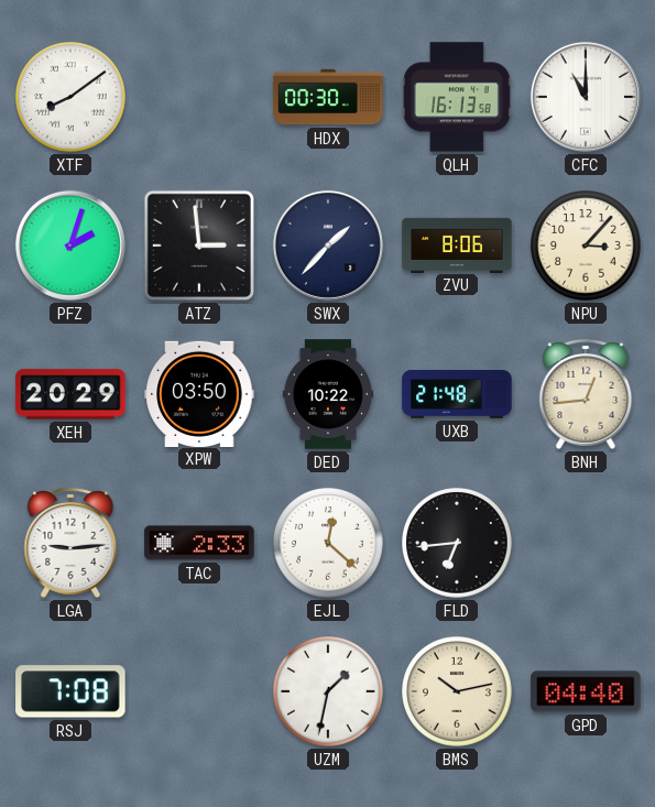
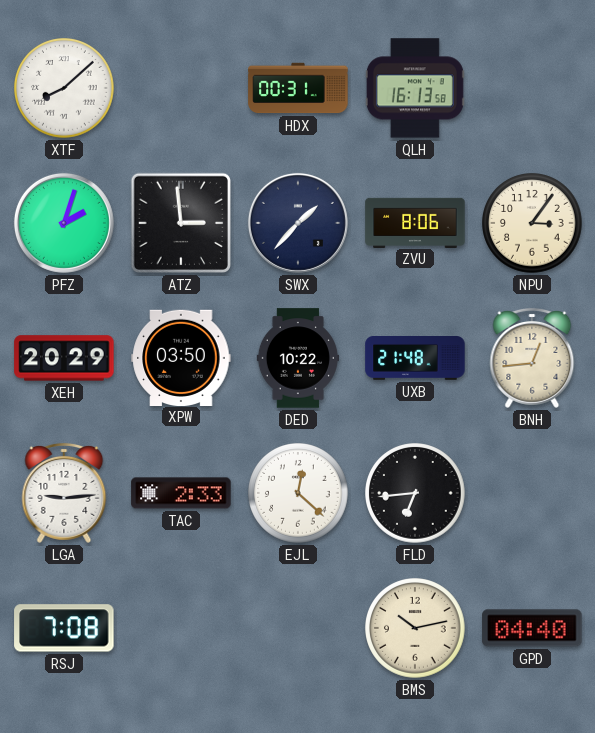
XTF: 8:09 -> 8:08 (64, 88)
HDX: 00:30 -> 00:31 (298, 88)
CFC: 11:00 -> none (586, 97)
NPU: 3:07 -> 3:06 (532, 223)
UZM: 1:32 -> none (328, 691)
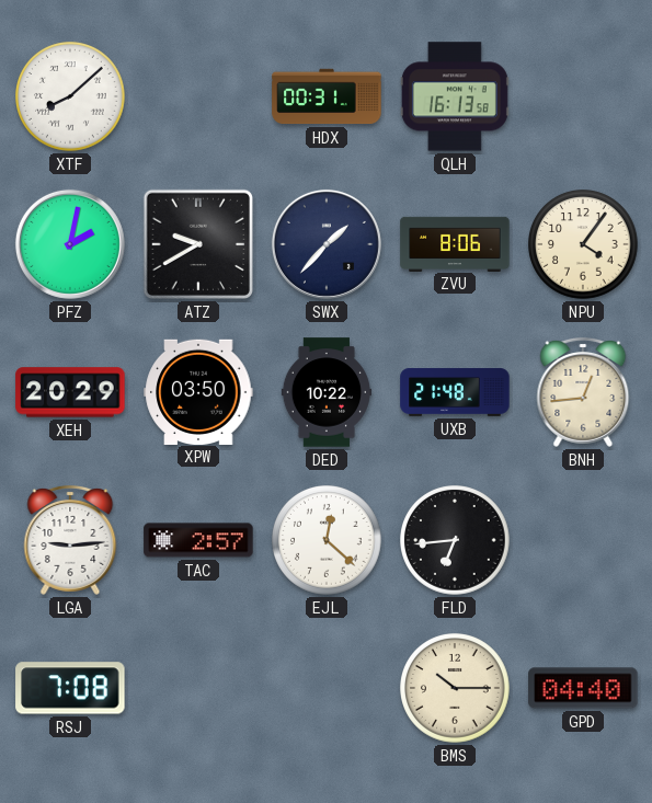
PFZ: 2:03 -> 2:02 (70, 244)
ATZ: 2:59 -> 9:40 (198, 244)
NPU: 3:06 -> 4:06 (583, 244)
TAC: 2:33 -> 2:57 (198, 540)
BMS: 10:13 -> 10:15 (455, 688)
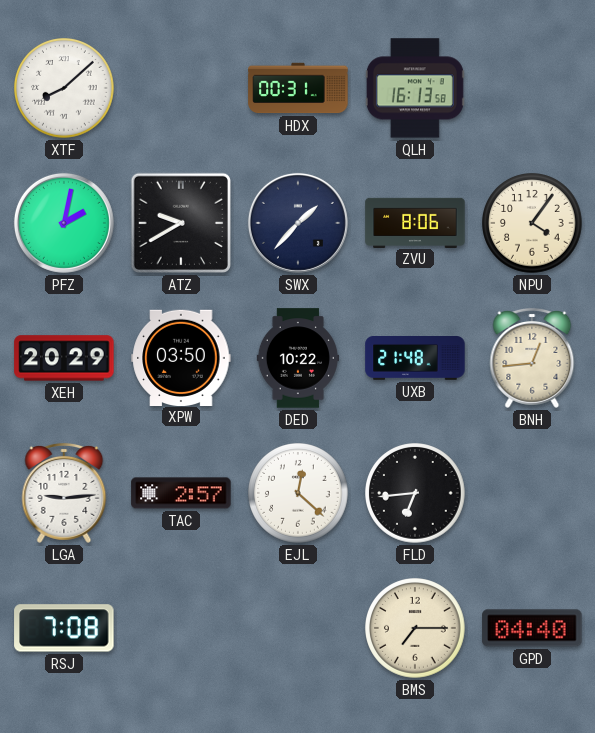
BMS: 10:15 -> 7:15 (415, 628)
